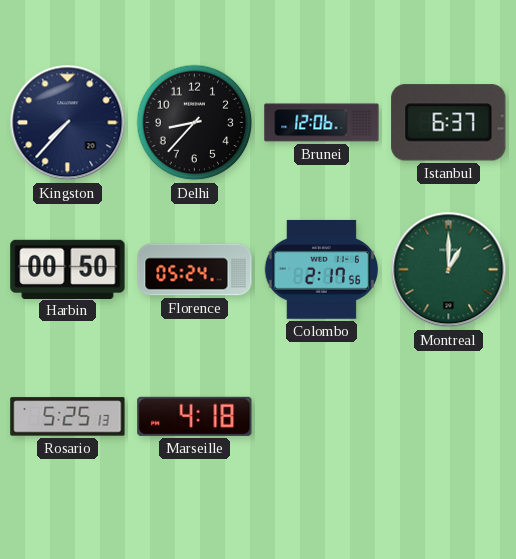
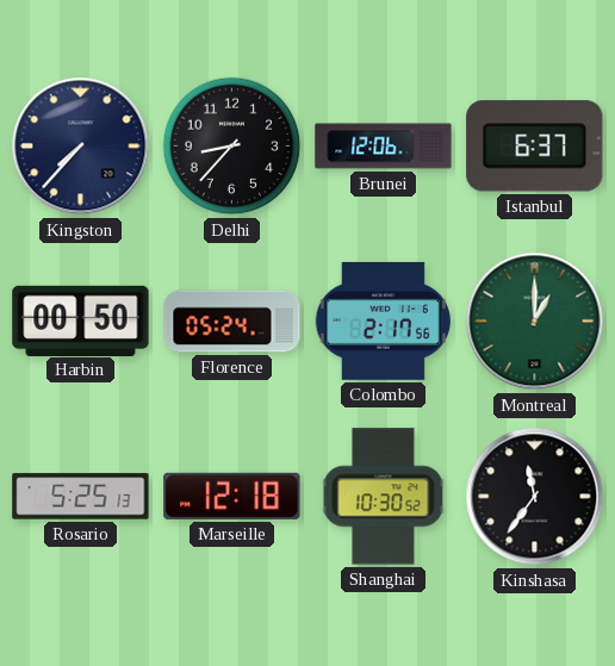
Marseille: 4:18 -> 12:18 (232, 496)
Shanghai: none -> 10:30 (384, 497)
Kinshasa: none -> 11:36 (535, 497)
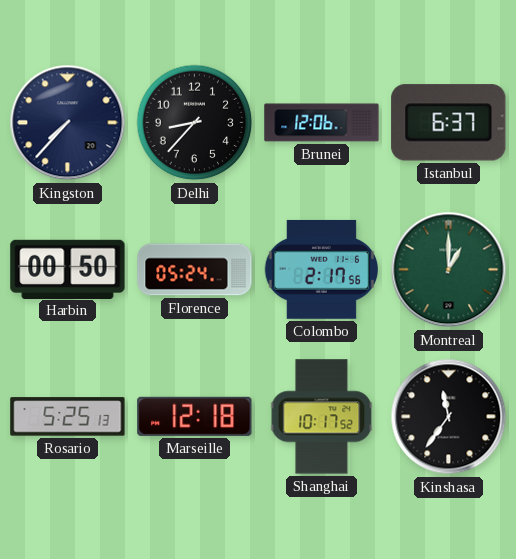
Shanghai: 10:30 -> 10:17 (322, 417)
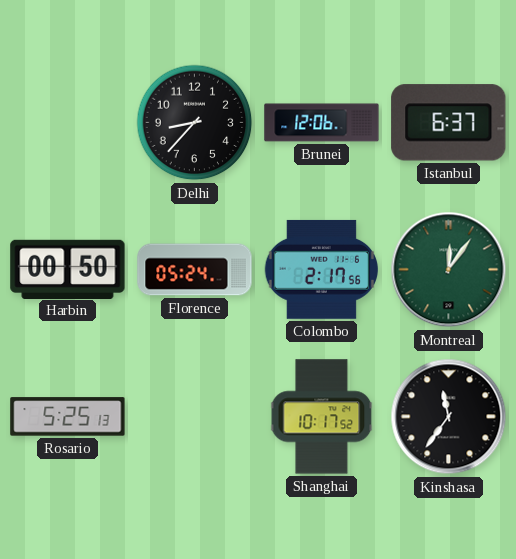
Kingston: 7:37 -> none (68, 123)
Montreal: 1:00 -> 12:06 (449, 270)
Marseille: 12:18 -> none (195, 416)
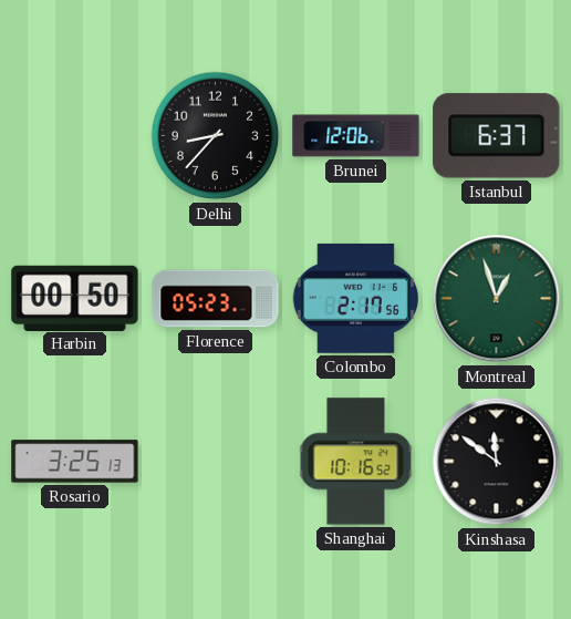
Florence: 05:24 -> 05:23 (216, 299)
Montreal: 12:06 -> 12:57 (497, 299)
Rosario: 5:25 -> 3:25 (75, 462)
Shanghai: 10:17 -> 10:16 (356, 462)
Kinshasa: 11:36 -> 11:51 (497, 462)
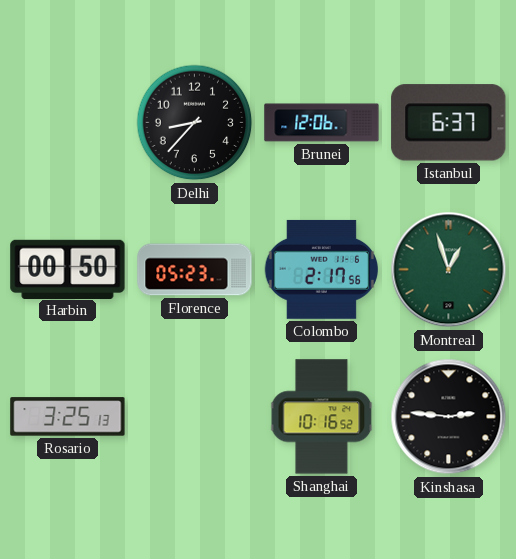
Kinshasa: 11:51 -> 2:46 (449, 417)
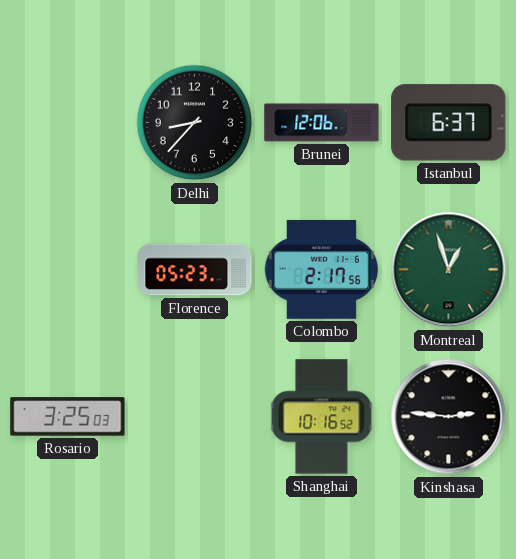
Harbin: 00:50 -> none (68, 269)
Rosario: 3:25:13 -> 3:25:03 (68, 417)
